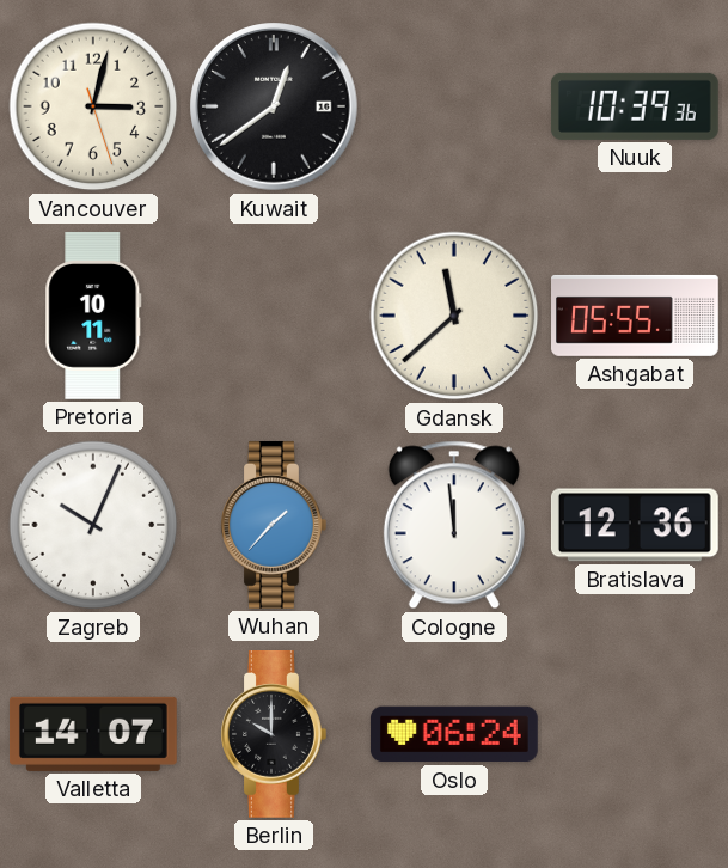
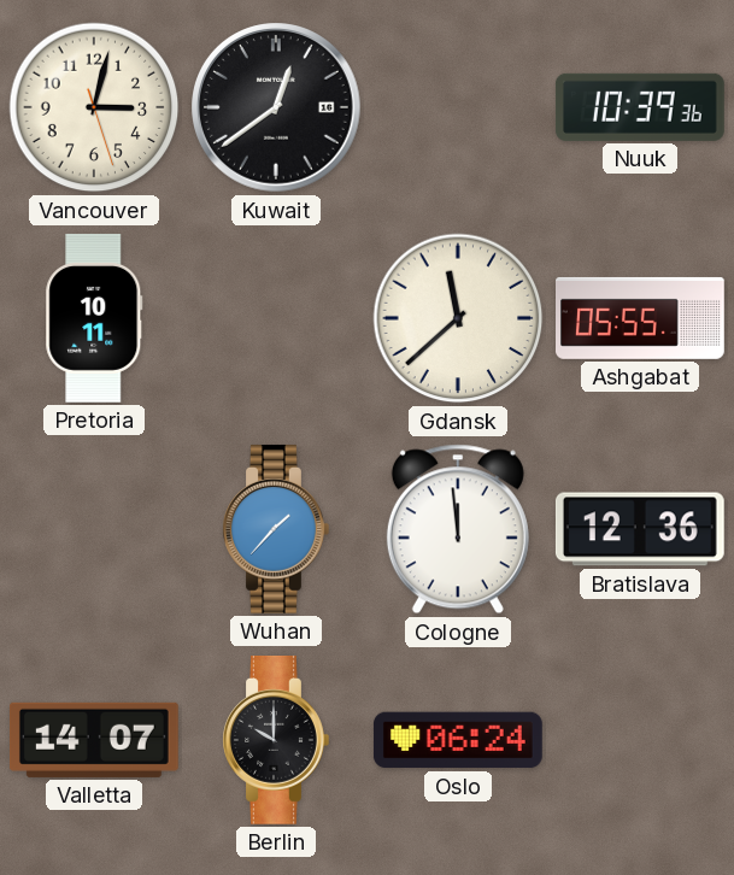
Zagreb: 10:04 -> none (93, 525)
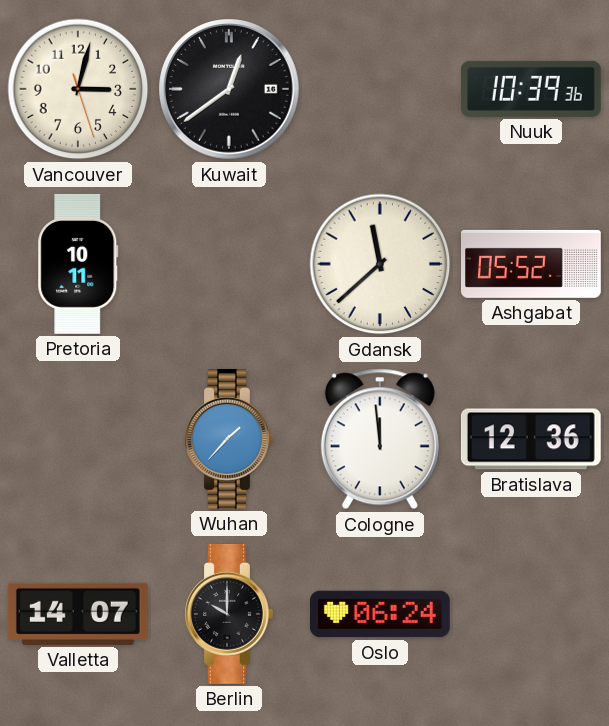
Ashgabat: 05:55 -> 05:52 (532, 264)
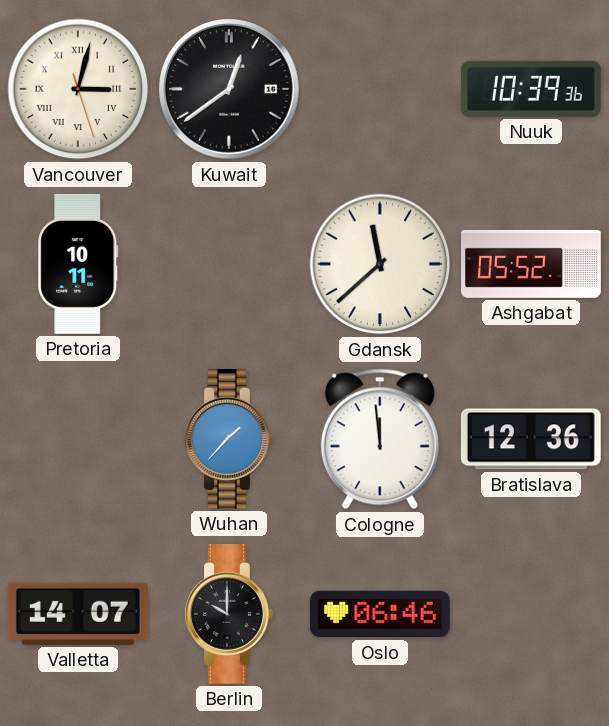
Vancouver numerals: Arabic -> Roman (78, 89)
Oslo: 06:24 -> 06:46 (380, 614)
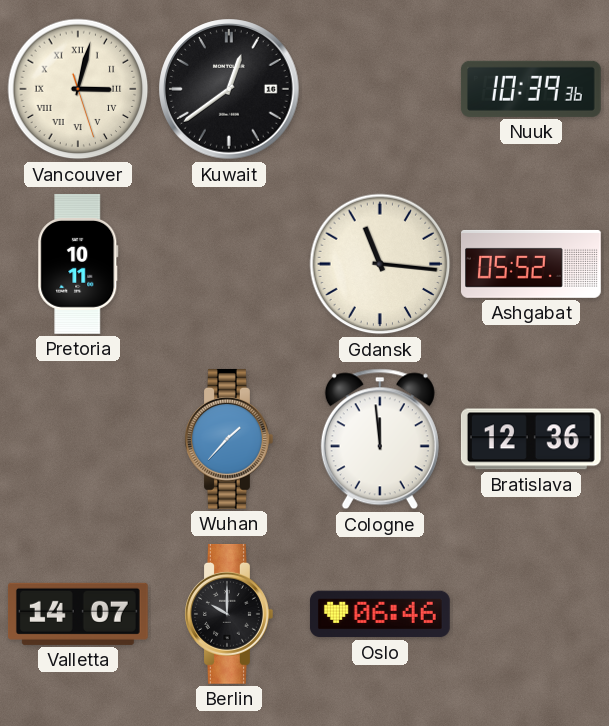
Gdansk: 11:38 -> 11:16 (380, 264)
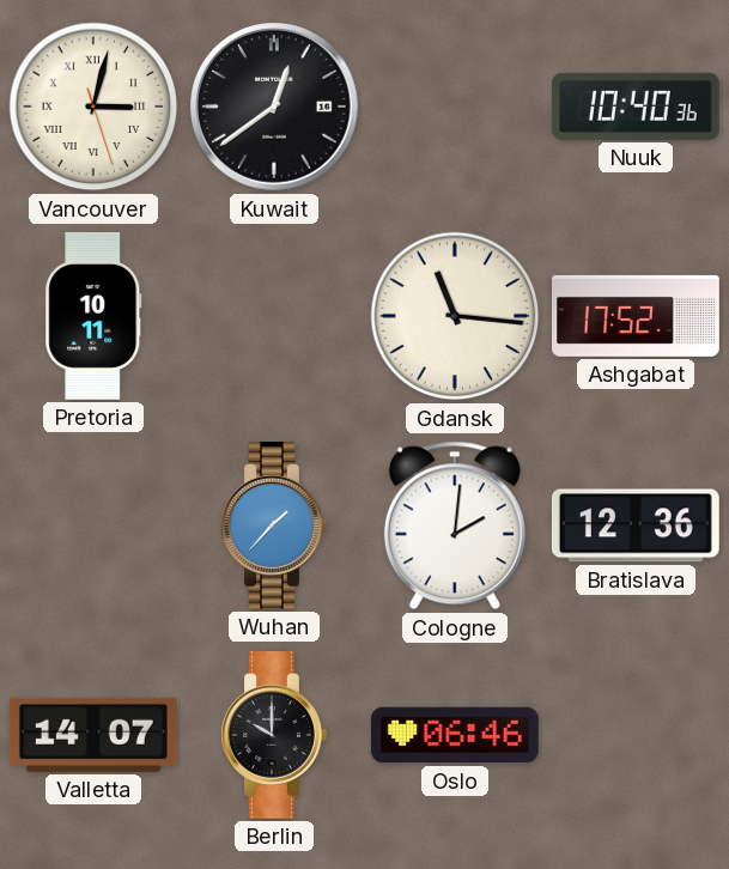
Nuuk: 10:39 -> 10:40 (636, 107)
Ashgabat: 05:52 -> 17:52 (637, 316)
Cologne: 11:59 -> 2:01 (455, 525)
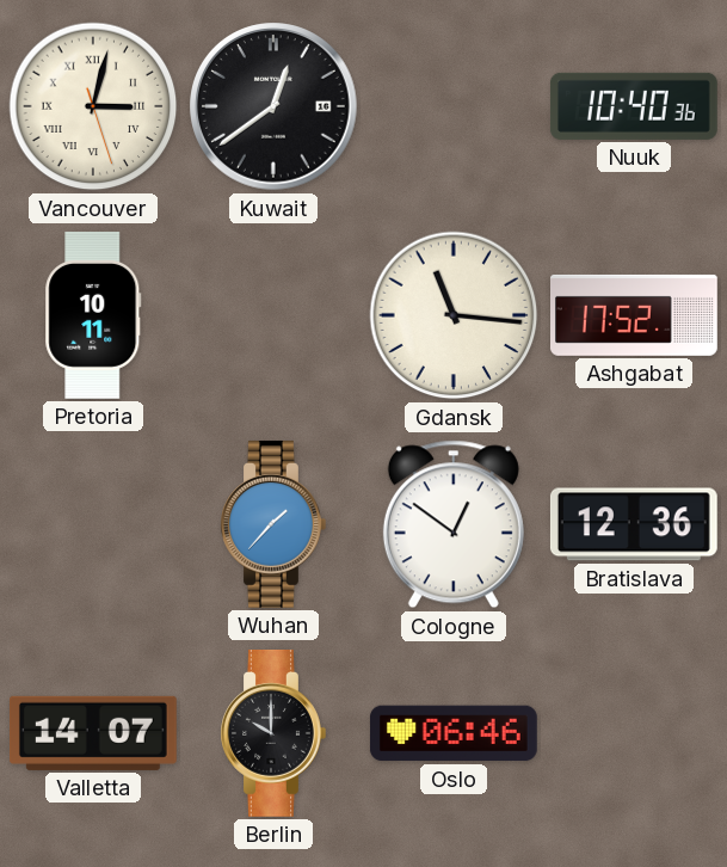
Cologne: 2:01 -> 12:51 (454, 524)
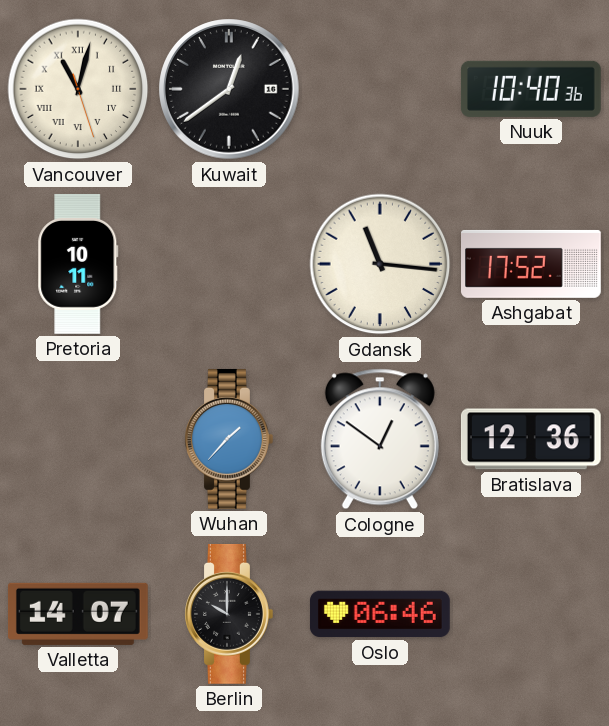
Vancouver: 3:02 -> 11:02 (78, 89)
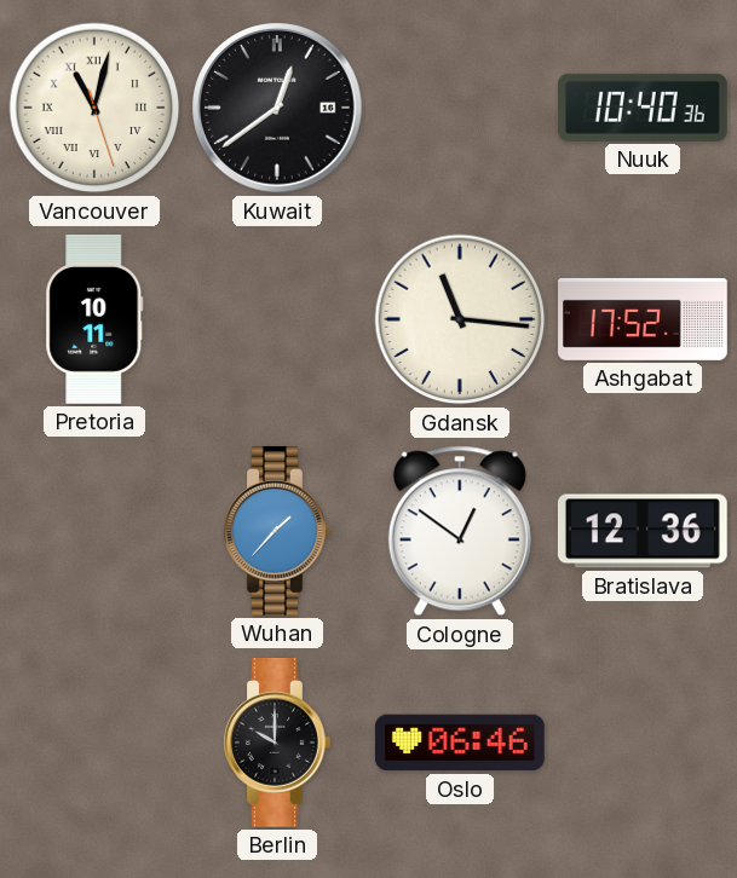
Valletta: 14:07 -> none (78, 614)
